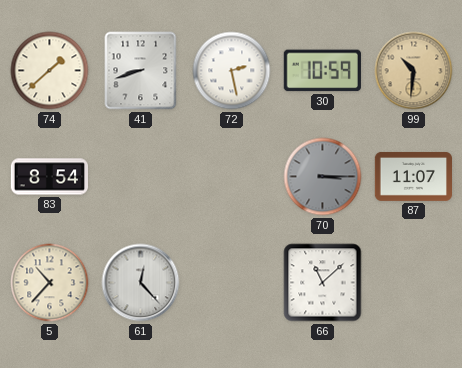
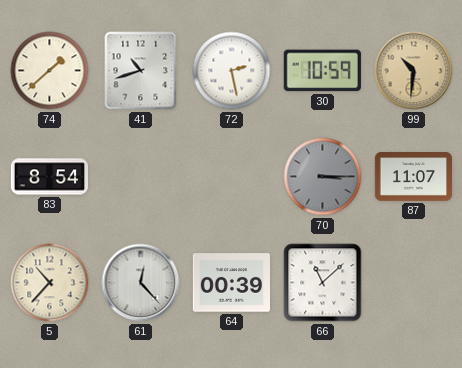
41: 8:42 -> 10:42 (141, 71)
64: none -> 00:39 (231, 283)
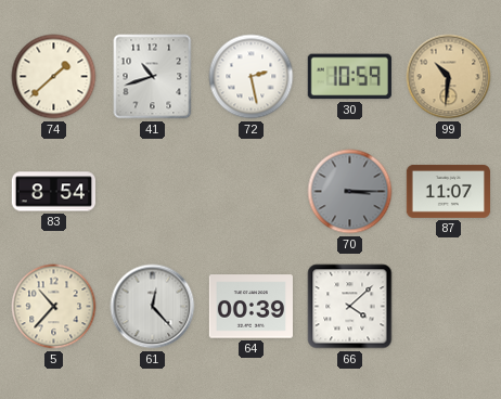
66: 11:08 -> 4:08 (350, 307)
